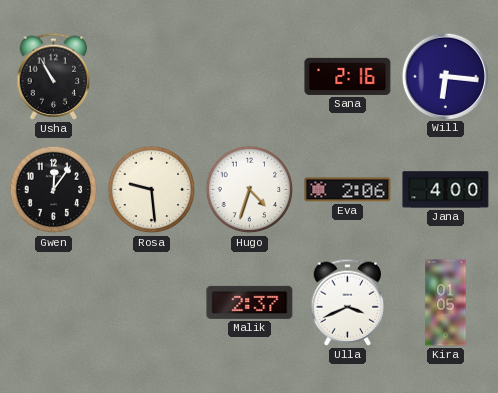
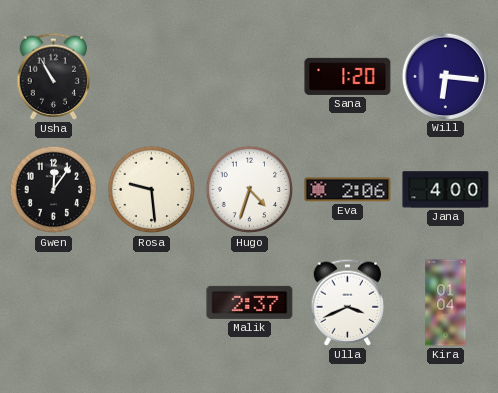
Sana: 2:16 -> 1:20 (348, 76)
Kira: 01:05 -> 01:04 (446, 303)
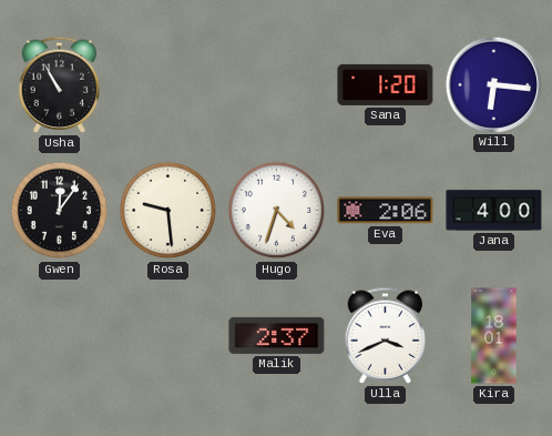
Kira: 01:04 -> 18:01 (494, 336)
